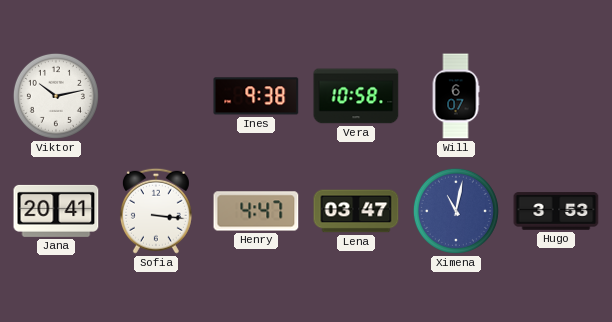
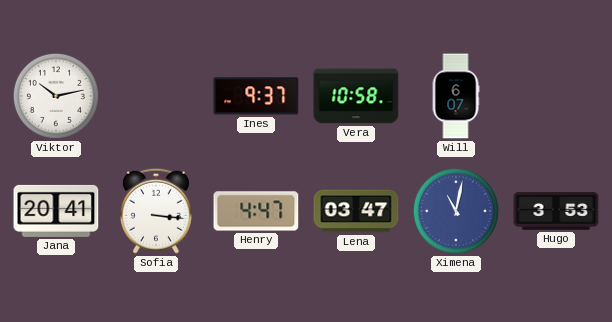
Ines: 9:38 -> 9:37 (256, 96)
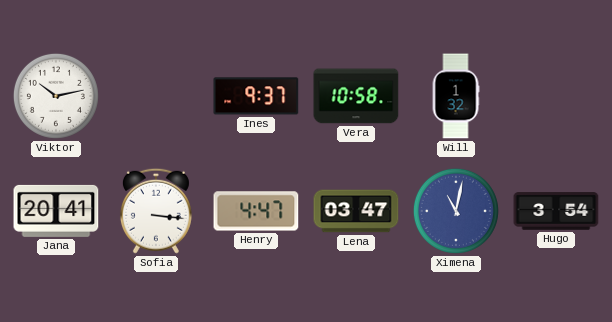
Will: 6:07 -> 1:32 (456, 96)
Hugo: 3:53 -> 3:54 (556, 211)
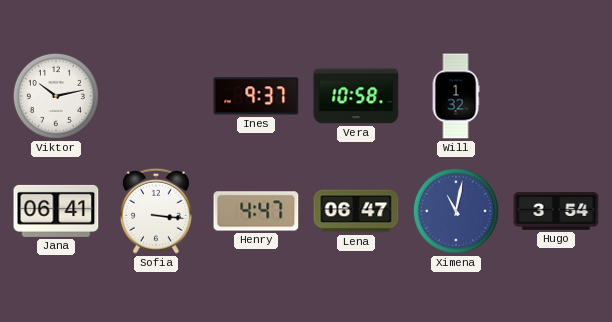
Jana: 20:41 -> 06:41 (56, 211)
Lena: 03:47 -> 06:47 (356, 211)
